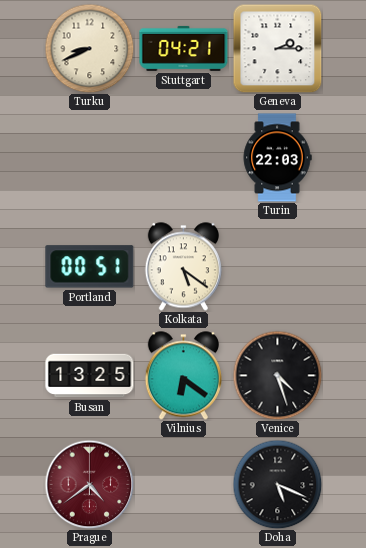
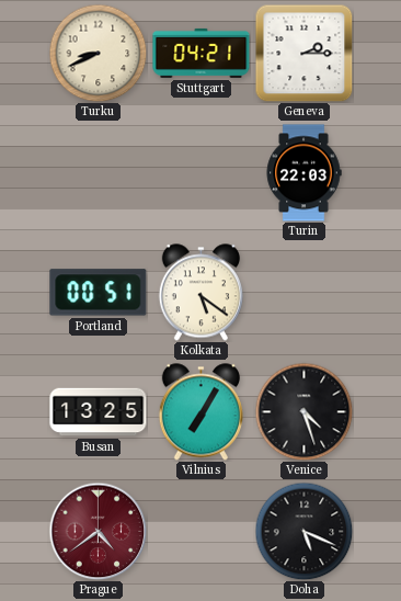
Vilnius: 6:21 -> 7:05 (200, 412)
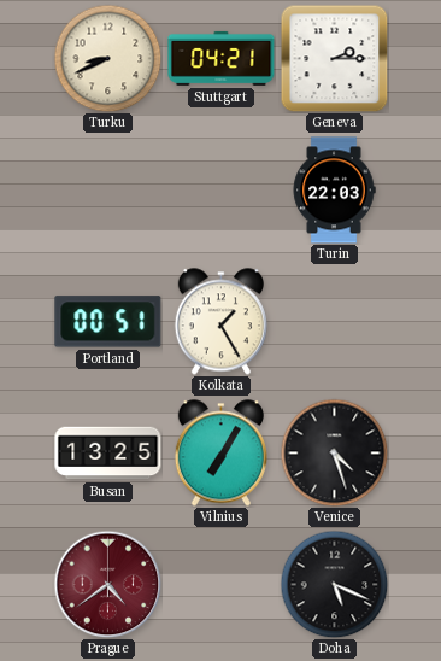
Kolkata: 5:21 -> 1:25 (220, 322)
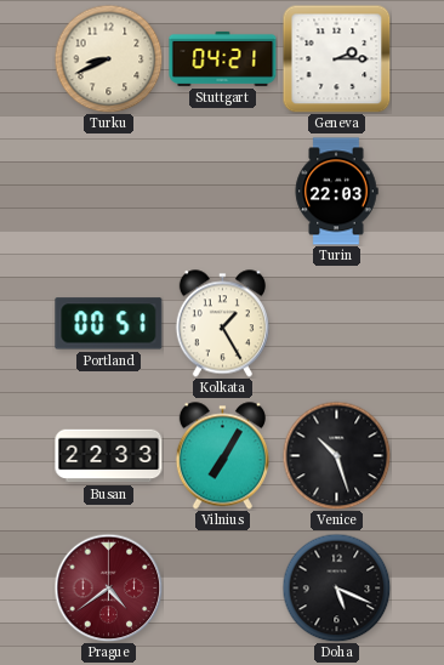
Busan: 13:25 -> 22:33 (109, 456)
Venice: 4:27 -> 10:27 (336, 455)
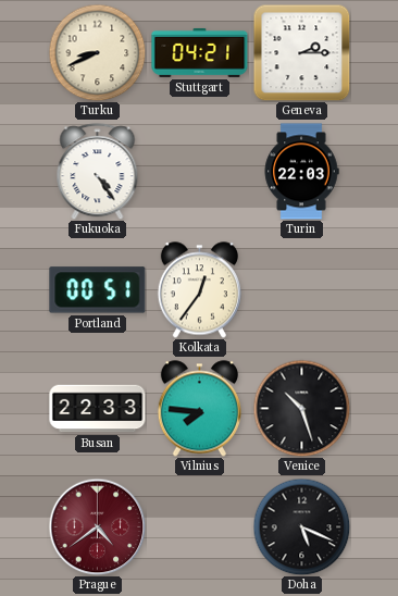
Fukuoka: none -> 4:24 (98, 172)
Kolkata: 1:25 -> 12:36 (199, 290)
Vilnius: 7:05 -> 7:46 (199, 409)
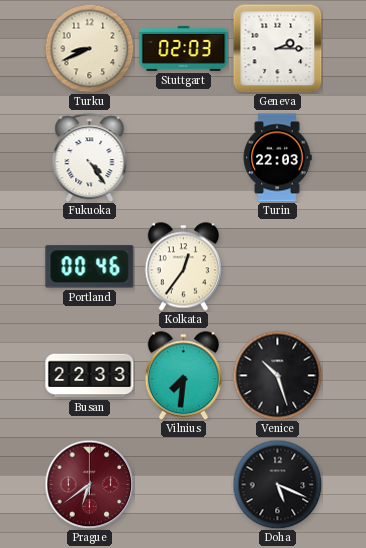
Stuttgart: 04:21 -> 02:03 (184, 48)
Portland: 00:51 -> 00:46 (90, 267)
Vilnius: 7:46 -> 7:31 (183, 376)
Prague: 4:39 -> 6:39 (89, 484)
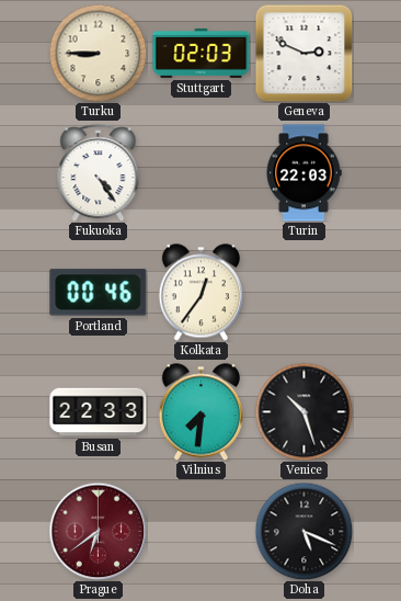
Turku: 8:41 -> 8:45 (98, 53)
Geneva: 2:15 -> 2:49 (303, 53)
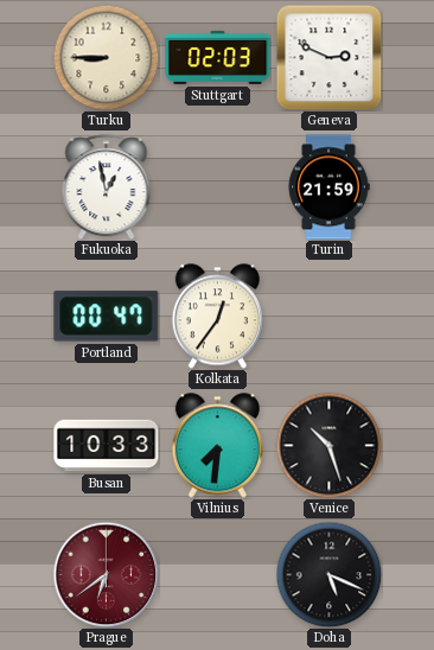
Fukuoka: 4:24 -> 12:58 (107, 187)
Turin: 22:03 -> 21:59 (328, 187)
Portland: 00:46 -> 00:47 (107, 317)
Busan: 22:33 -> 10:33 (107, 446)
